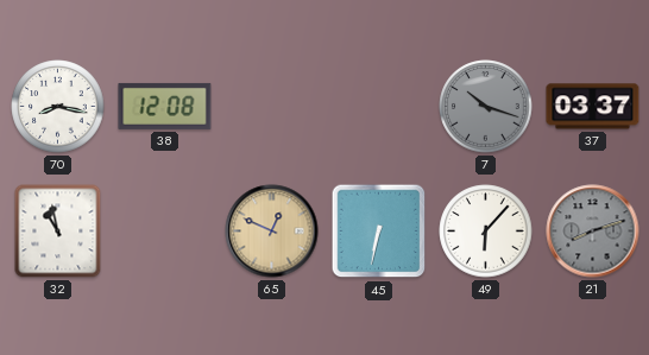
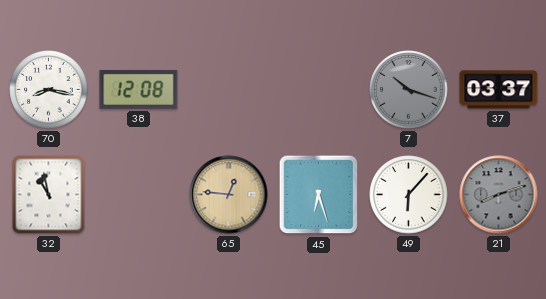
65: 12:49 -> 12:46 (229, 195)
45: 6:32 -> 6:27 (319, 195)
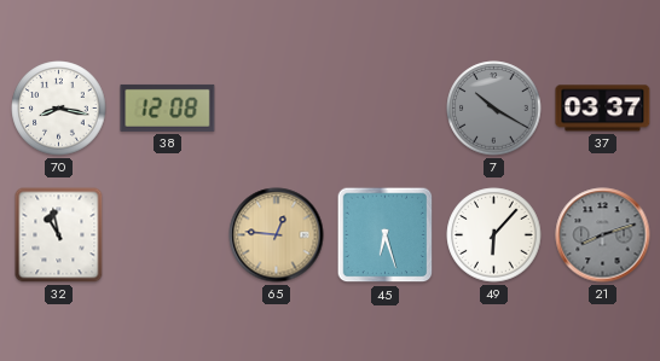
7: 10:18 -> 10:20 (494, 109)
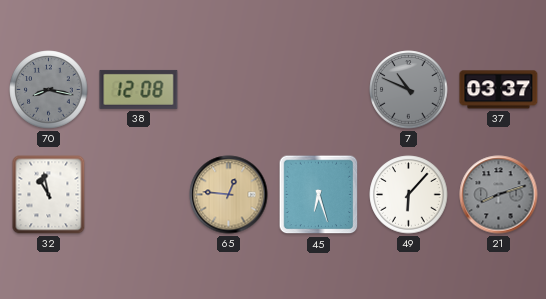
70 dial: white -> grey (49, 90)
7: 10:20 -> 10:49 (409, 90)
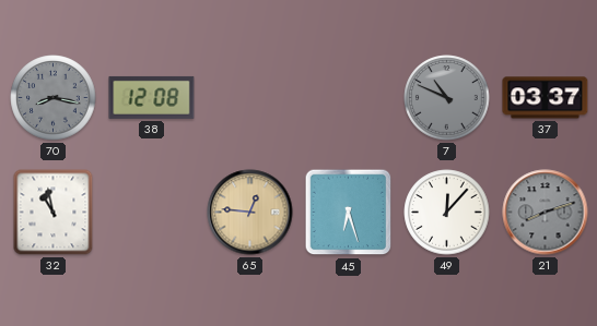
49: 6:07 -> 12:07 (447, 213)
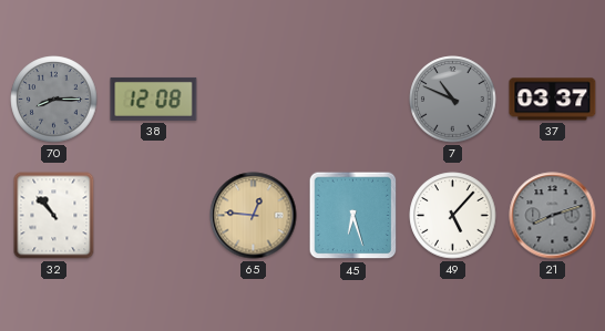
70: 8:17 -> 8:15 (54, 100)
32: 10:58 -> 10:53 (54, 216)
49: 12:07 -> 5:07 (453, 216)
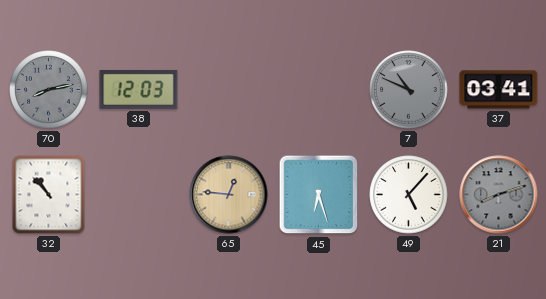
70: 8:15 -> 8:13 (49, 90)
38: 12:08 -> 12:03 (139, 89)
37: 03:37 -> 03:41 (499, 90)
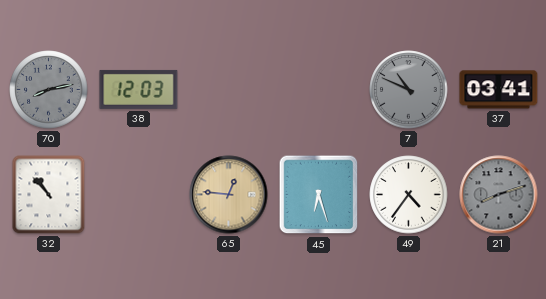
49: 5:07 -> 4:36 (409, 195)
